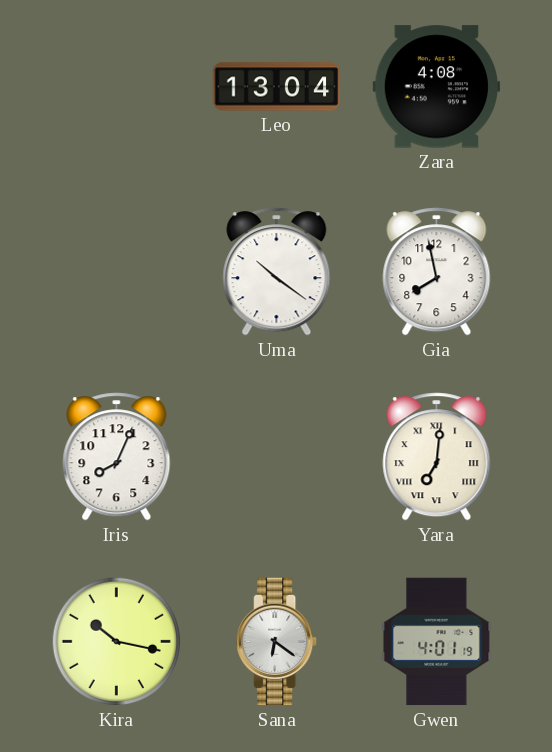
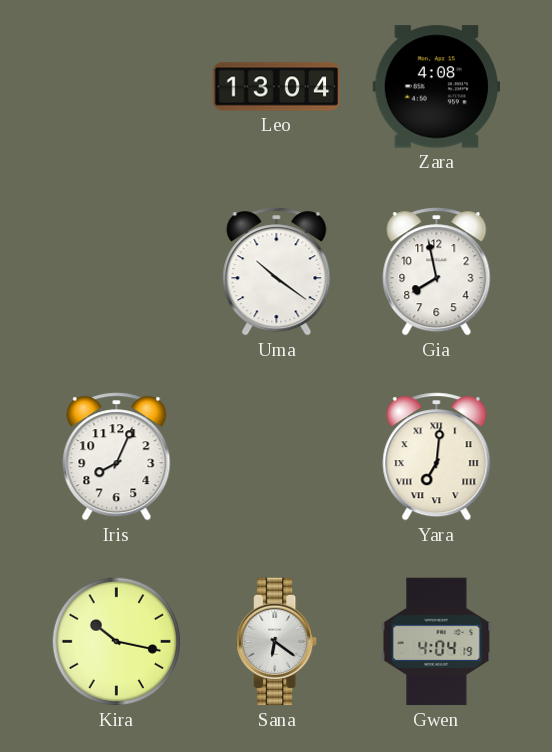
Gwen: 4:01 -> 4:04 (437, 642)
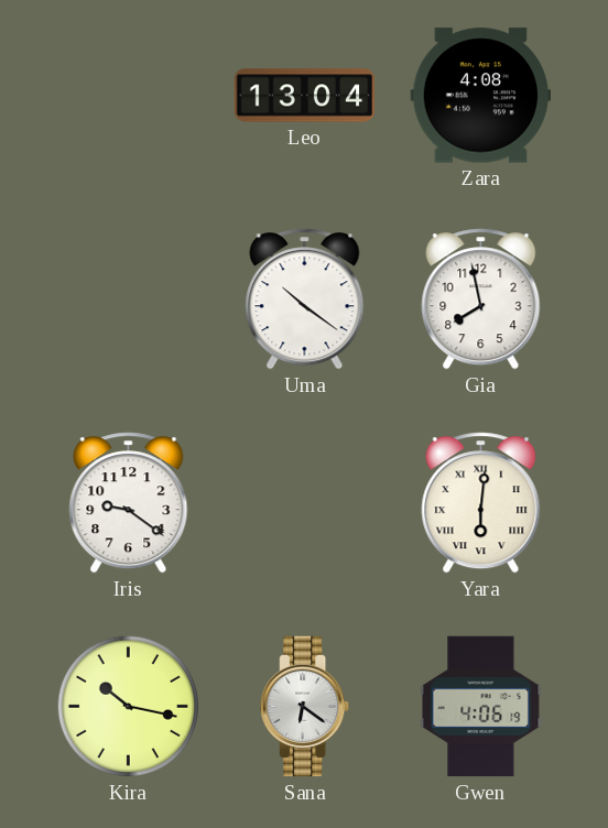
Iris: 8:04 -> 9:21 (129, 503)
Yara: 7:01 -> 6:01 (481, 503)
Gwen: 4:04 -> 4:06 (481, 707)
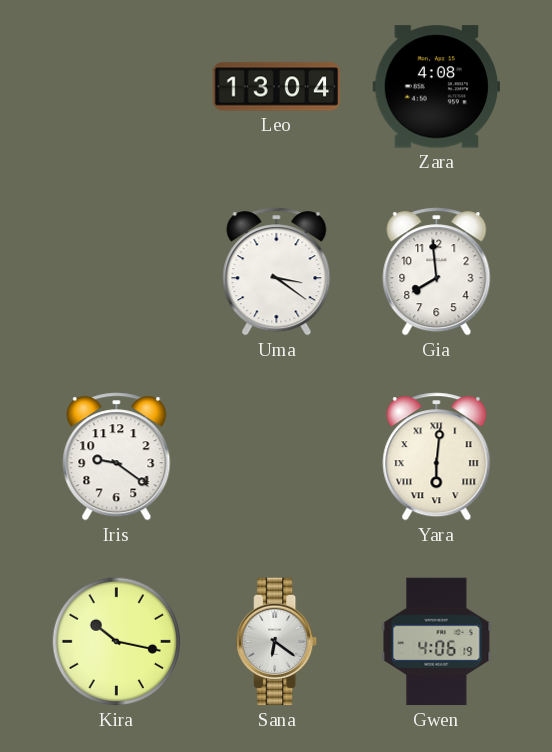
Uma: 10:21 -> 3:21 (277, 272)
Gia: 7:58 -> 7:59 (437, 272)
